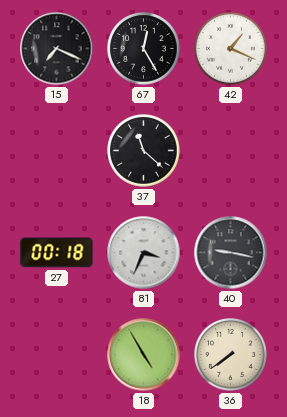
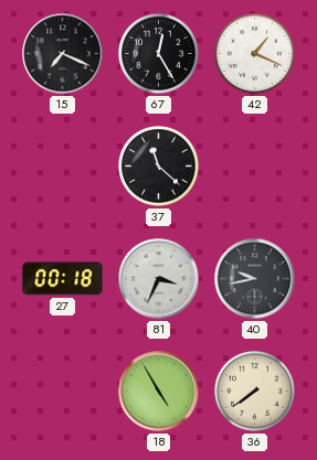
40: 9:17 -> 9:43 (255, 279)
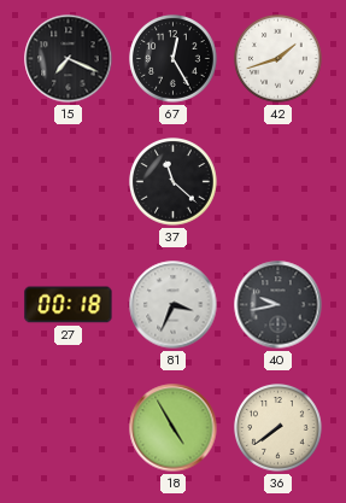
42: 1:19 -> 1:42 (278, 59)
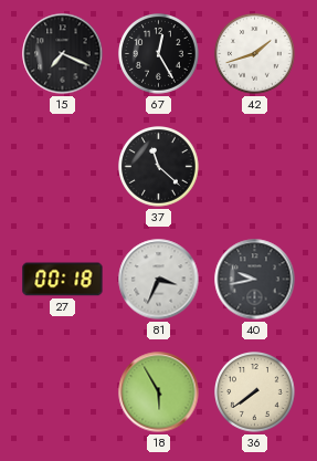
18: 4:55 -> 5:55 (159, 392)
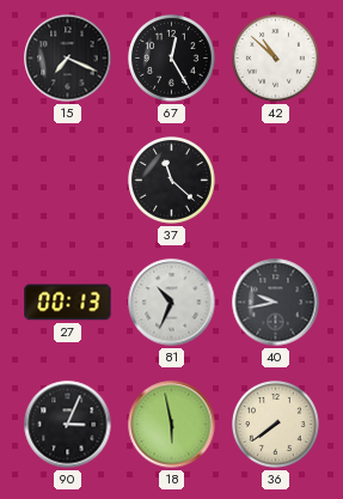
42: 1:42 -> 10:52 (276, 59)
27: 00:18 -> 00:13 (68, 303)
81: 3:34 -> 10:34 (172, 303)
90: none -> 3:04 (68, 425)
18: 5:55 -> 5:58 (172, 425)
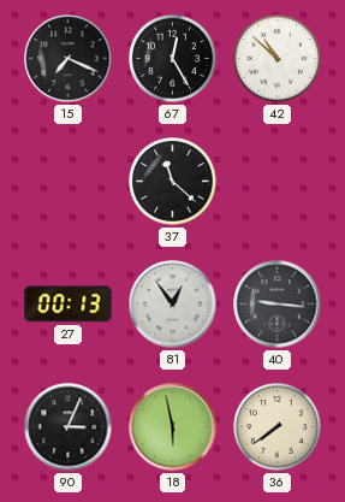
81: 10:34 -> 12:54 (173, 305)
40: 9:43 -> 9:16 (278, 305)
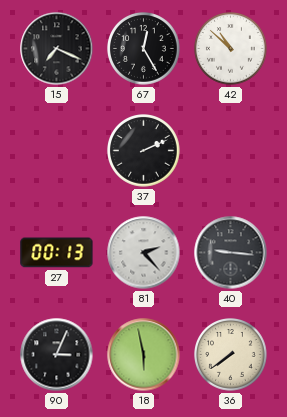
37: 11:22 -> 2:11 (144, 151)
81: 12:54 -> 2:23 (144, 253)
